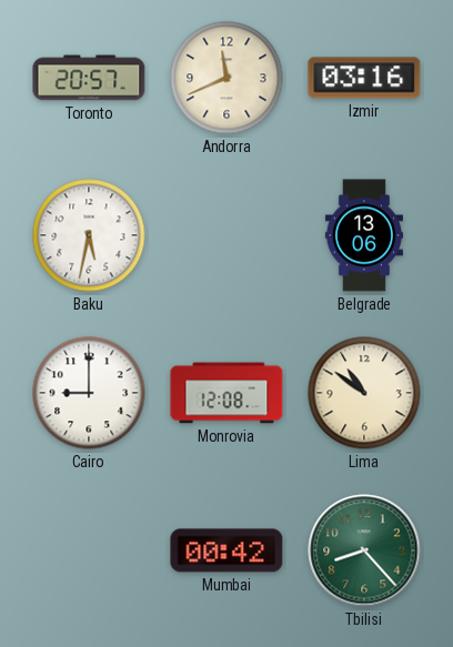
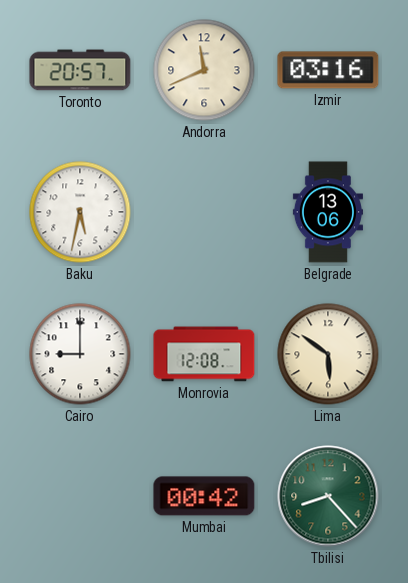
Lima: 10:51 -> 5:51 (328, 354)
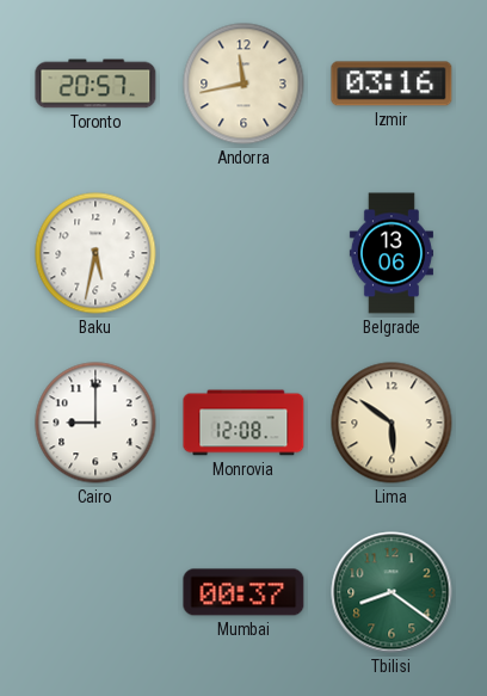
Andorra: 11:41 -> 11:43 (243, 84)
Mumbai: 00:42 -> 00:37 (243, 592)
Tbilisi: 8:23 -> 8:21 (392, 592)
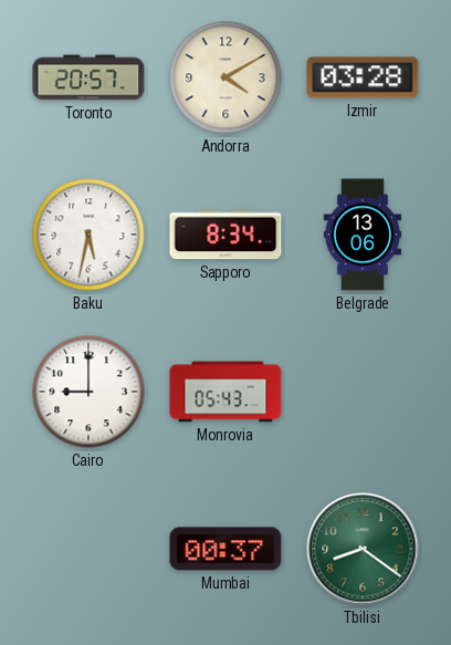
Andorra: 11:43 -> 4:10 (225, 77)
Izmir: 03:16 -> 03:28 (363, 77)
Sapporo: none -> 8:34 (225, 235)
Monrovia: 12:08 -> 05:43 (225, 392)
Lima: 5:51 -> none (392, 423)
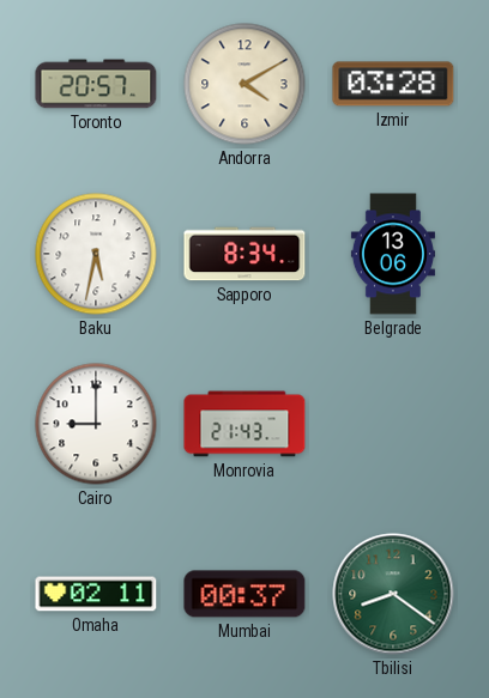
Monrovia: 05:43 -> 21:43 (244, 424)
Omaha: none -> 02:11 (96, 594)
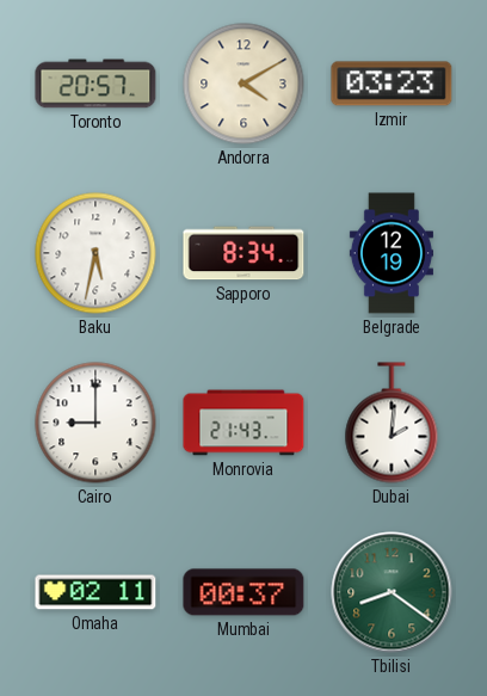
Izmir: 03:28 -> 03:23 (392, 84)
Belgrade: 13:06 -> 12:19 (392, 253)
Dubai: none -> 2:01 (392, 423)
